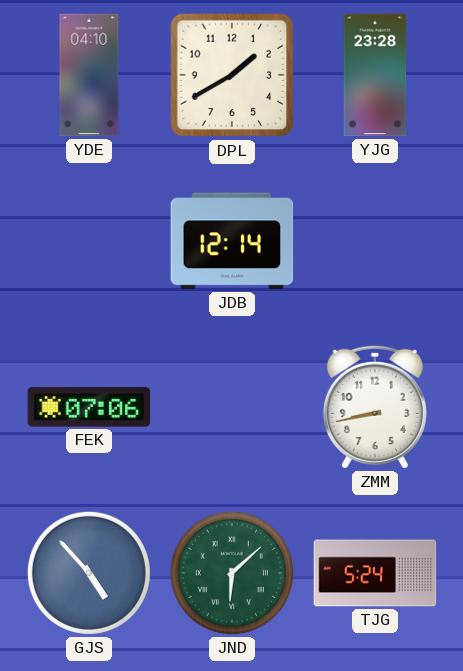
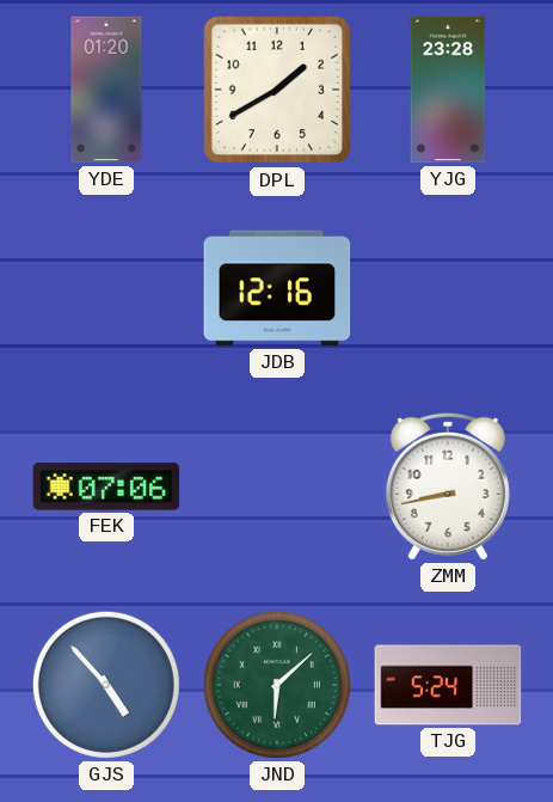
YDE: 04:10 -> 01:20 (106, 90)
JDB: 12:14 -> 12:16 (277, 288)
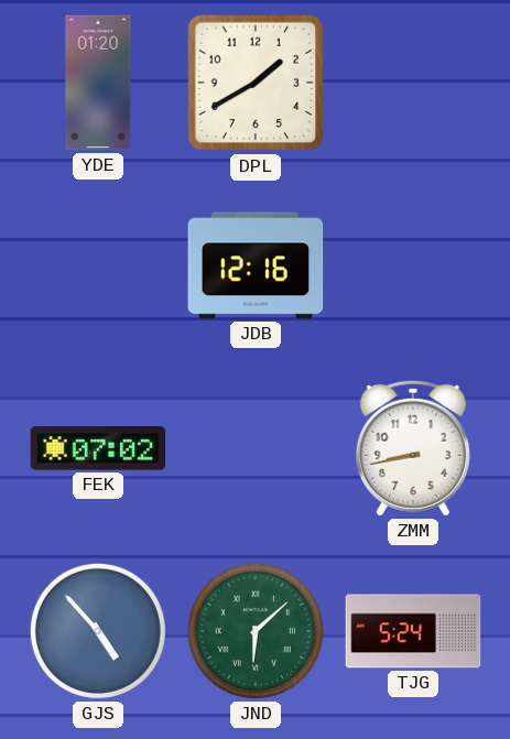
YJG: 23:28 -> none (448, 90)
FEK: 07:06 -> 07:02 (98, 448)
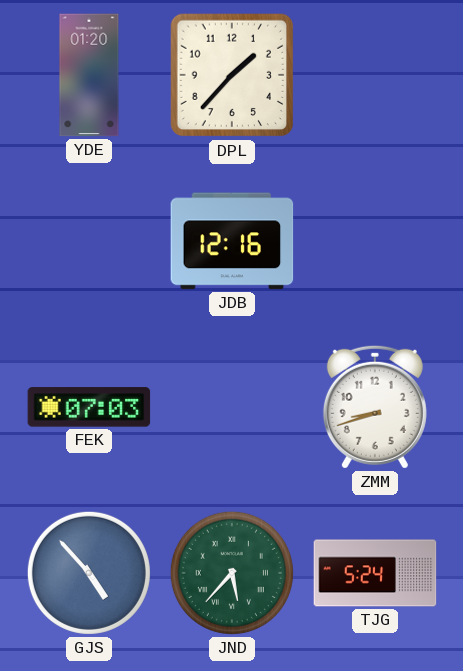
DPL: 1:40 -> 1:37 (232, 75)
FEK: 07:02 -> 07:03 (89, 407)
ZMM: 8:43 -> 8:42 (375, 407)
JND: 6:08 -> 5:37 (232, 573)
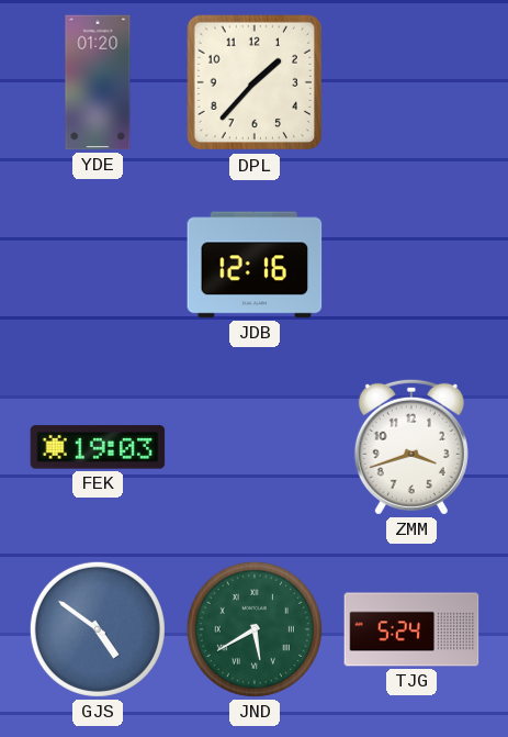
FEK: 07:03 -> 19:03 (98, 447)
ZMM: 8:42 -> 3:42 (411, 447)
GJS: 4:53 -> 4:51 (98, 629)
JND: 5:37 -> 5:40 (255, 629)
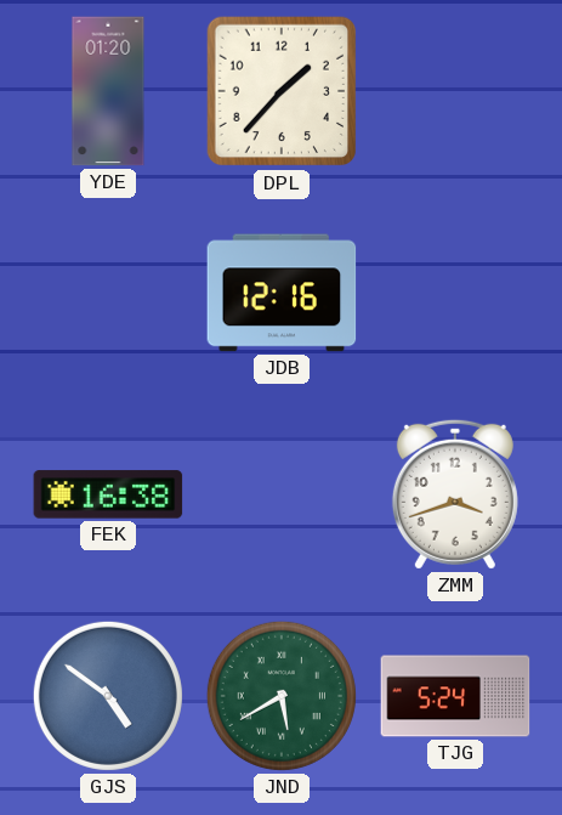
FEK: 19:03 -> 16:38 (108, 494)
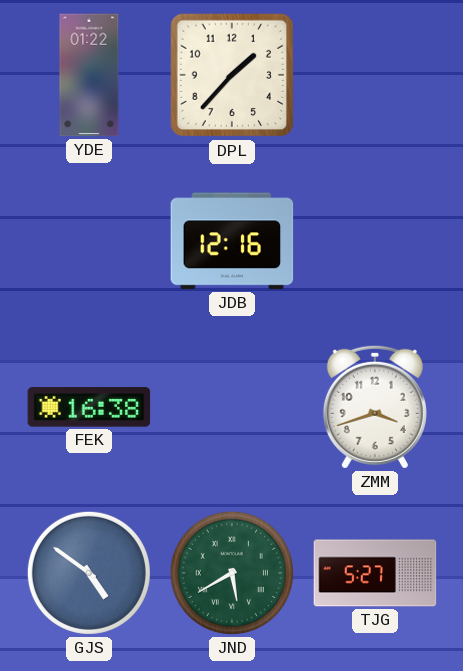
YDE: 01:20 -> 01:22 (89, 75)
TJG: 5:24 -> 5:27 (375, 573)
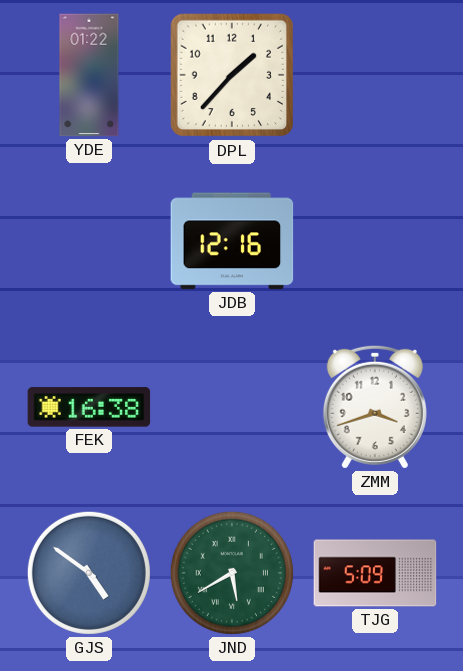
TJG: 5:27 -> 5:09 (375, 573)
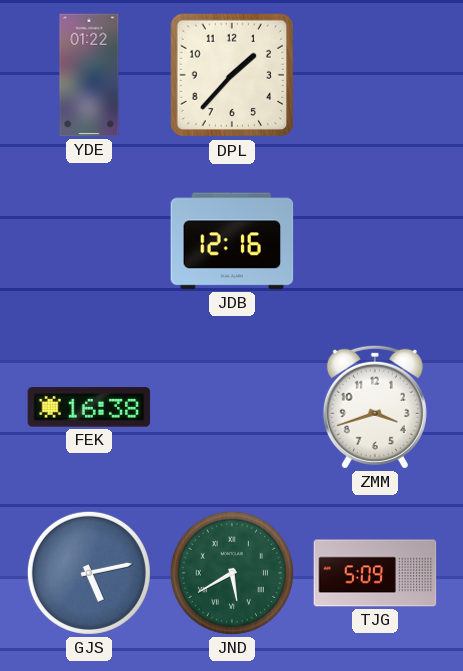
GJS: 4:51 -> 5:13 (89, 573)
